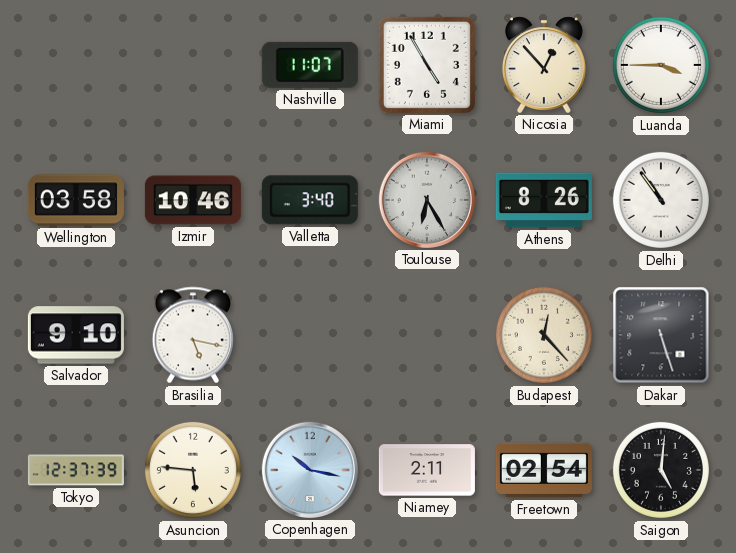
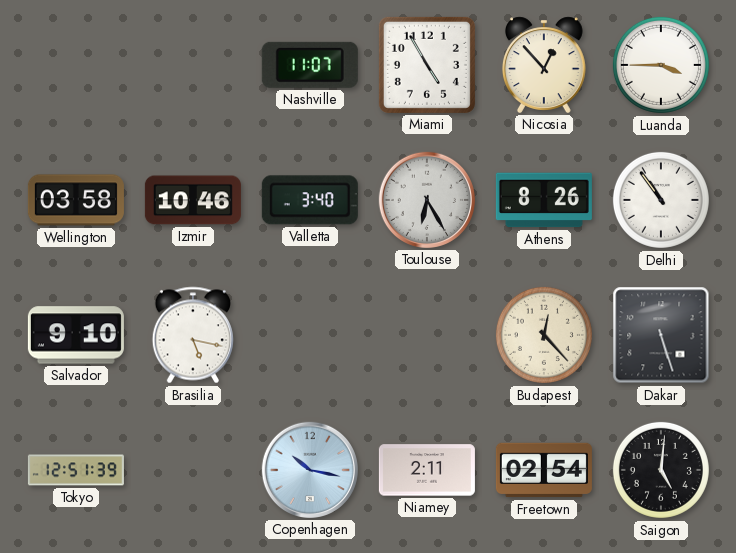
Tokyo: 12:37 -> 12:51 (76, 470)
Asuncion: 5:46 -> none (193, 470)
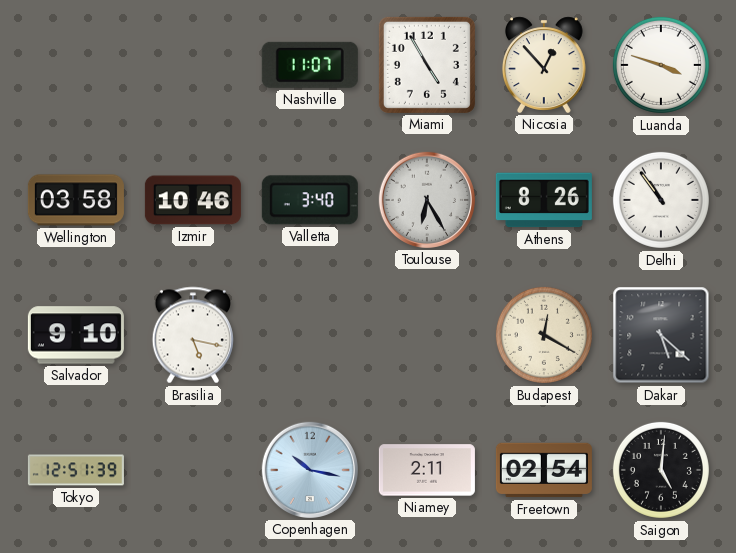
Luanda: 3:45 -> 3:48 (661, 65)
Budapest: 12:23 -> 12:20 (544, 335)
Dakar: 5:27 -> 5:22 (661, 335)
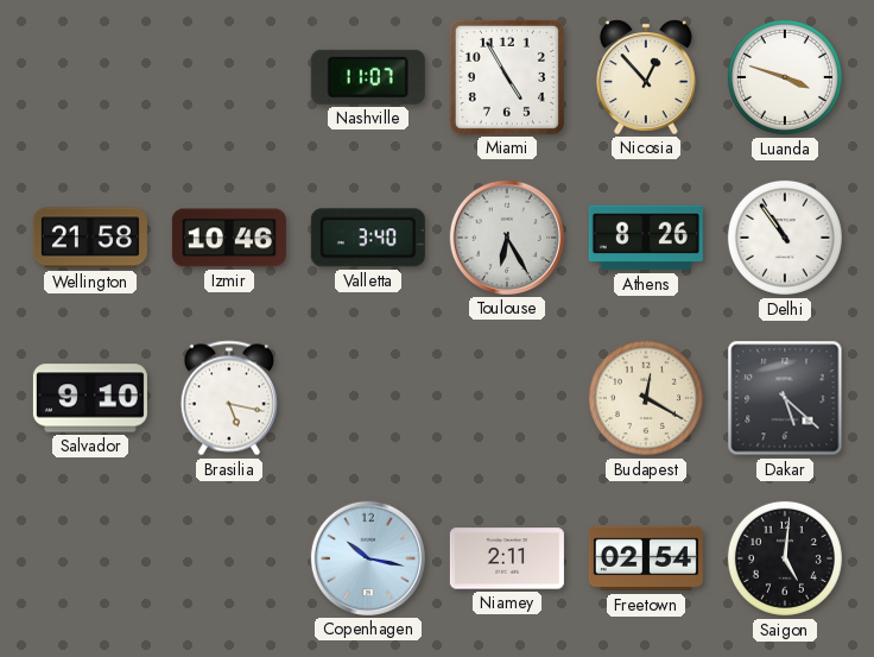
Wellington: 03:58 -> 21:58 (90, 238)
Tokyo: 12:51 -> none (76, 470)
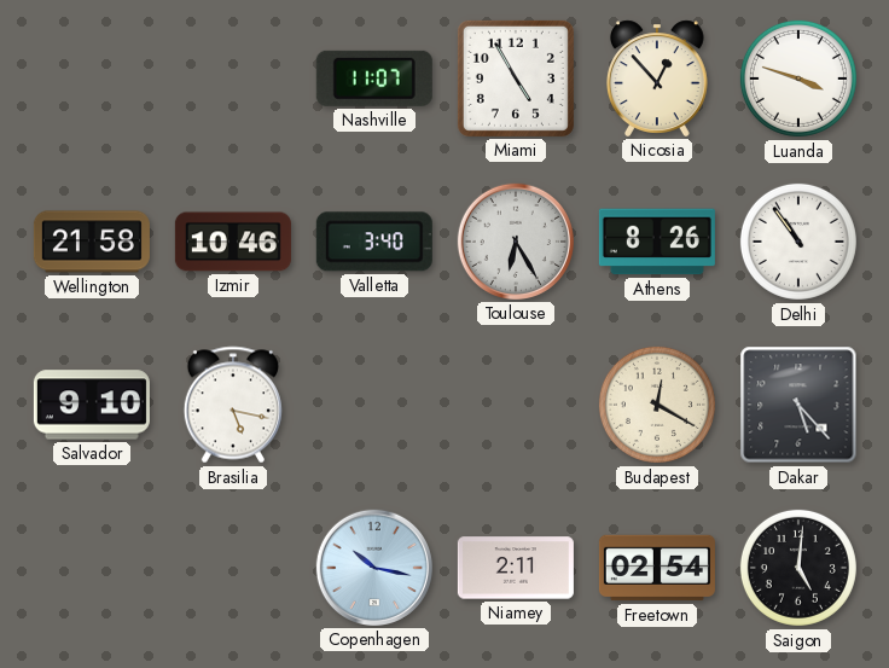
Dakar: 5:22 -> 5:23 (798, 405)
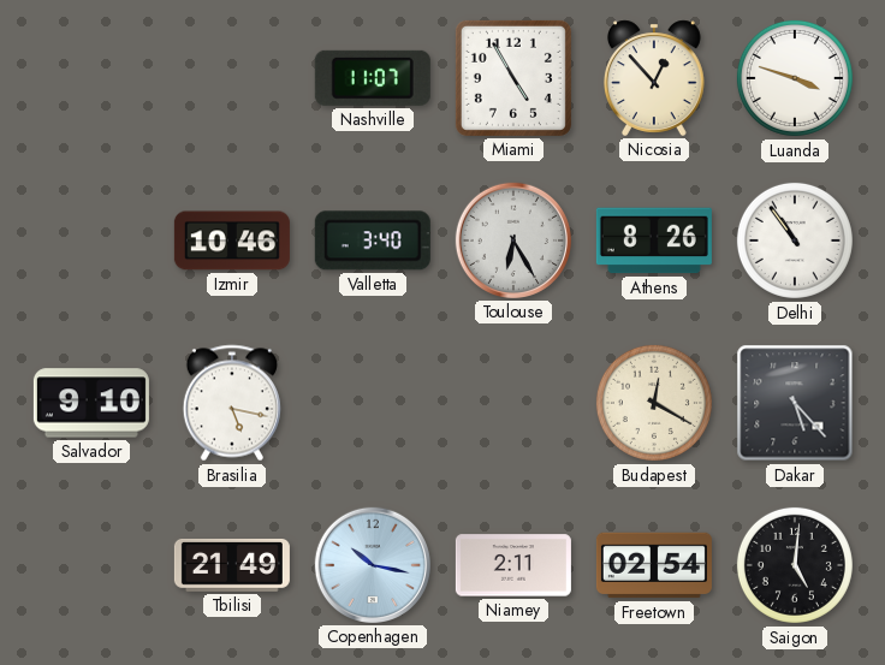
Wellington: 21:58 -> none (92, 242)
Tbilisi: none -> 21:49 (232, 566)
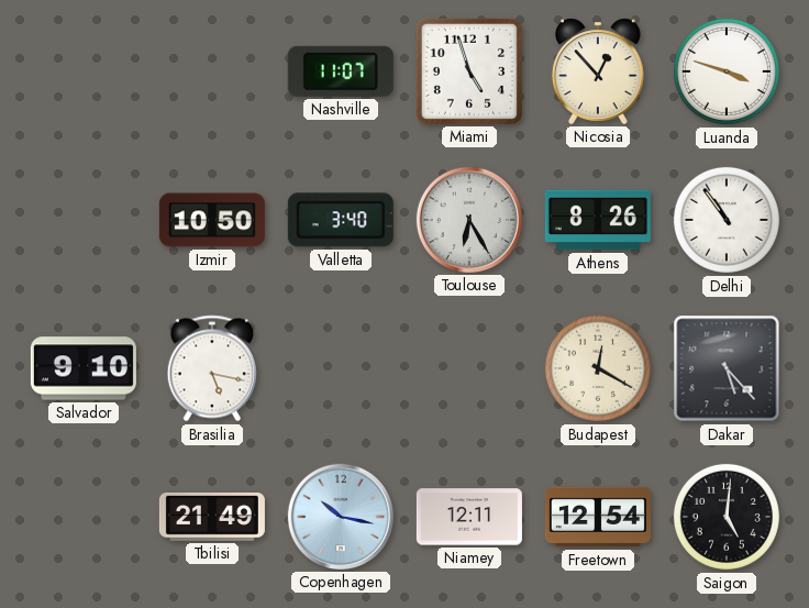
Miami: 4:55 -> 4:57 (469, 71)
Izmir: 10:46 -> 10:50 (212, 220)
Niamey: 2:11 -> 12:11 (469, 517)
Freetown: 02:54 -> 12:54 (598, 517)
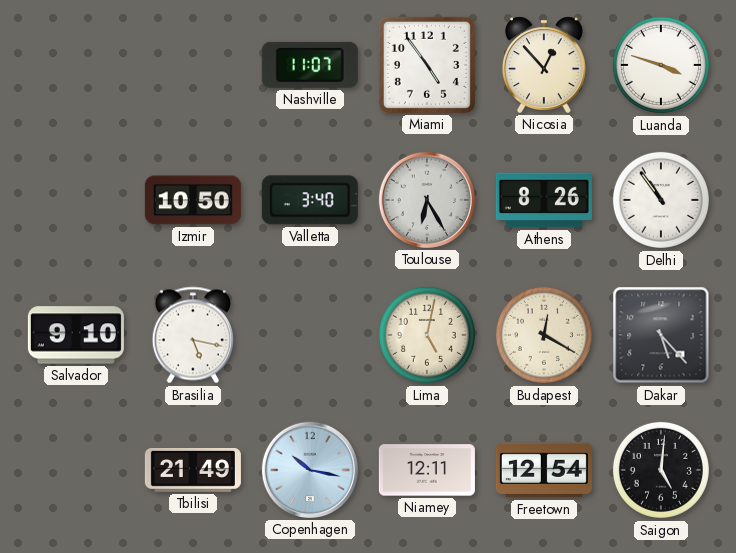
Miami: 4:57 -> 4:54 (427, 65)
Lima: none -> 5:02 (427, 335)
